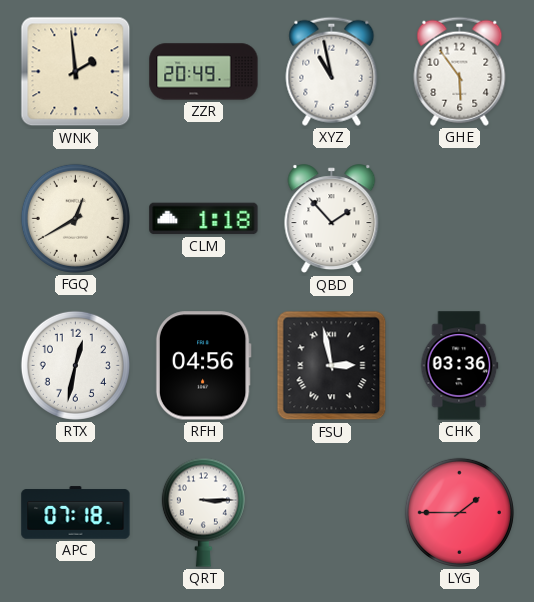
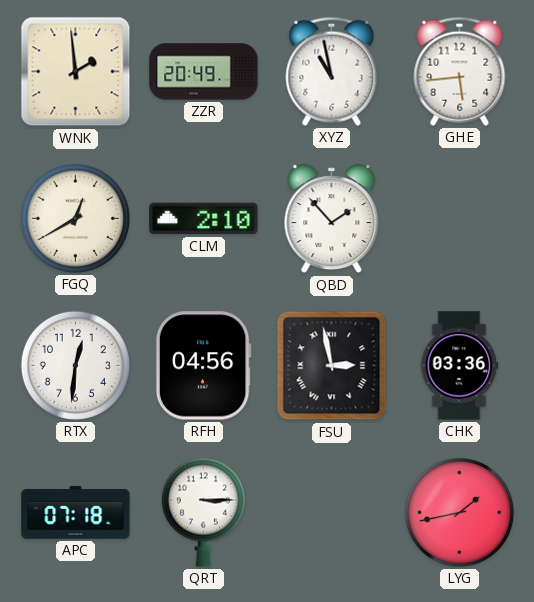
GHE: 5:54 -> 5:44 (460, 71)
CLM: 1:18 -> 2:10 (204, 219)
RTX: 12:32 -> 12:31 (75, 365)
LYG: 1:45 -> 1:43 (459, 512)
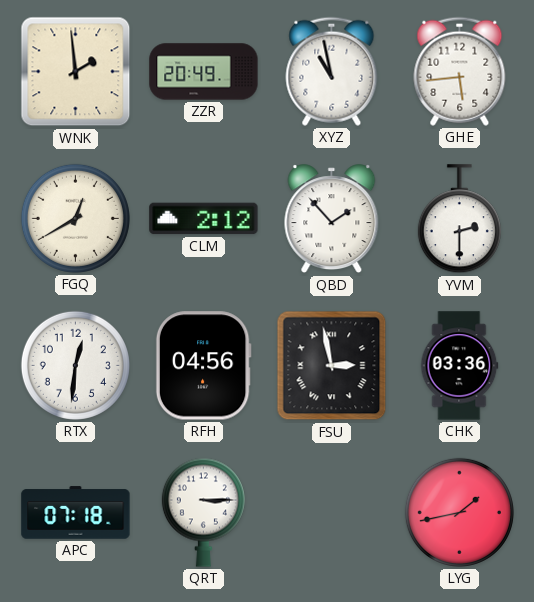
CLM: 2:10 -> 2:12 (204, 219)
YVM: none -> 2:30 (459, 219)
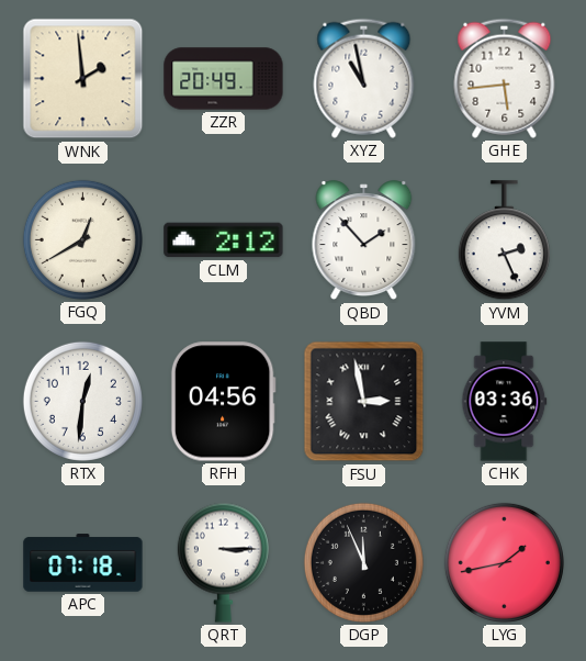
YVM: 2:30 -> 2:26 (504, 240)
DGP: none -> 11:56 (363, 562)
